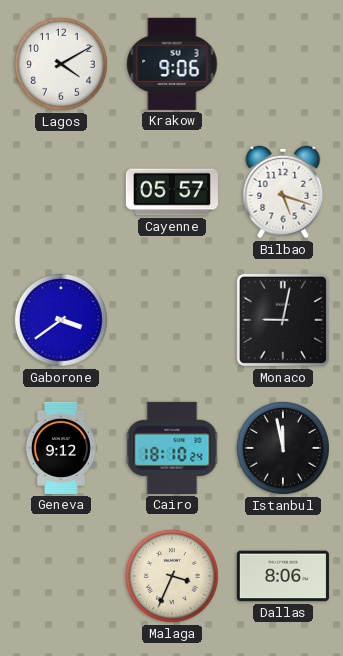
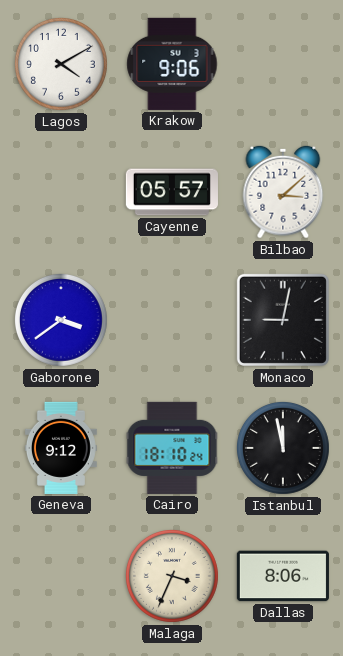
Bilbao: 5:18 -> 3:08 (283, 192)
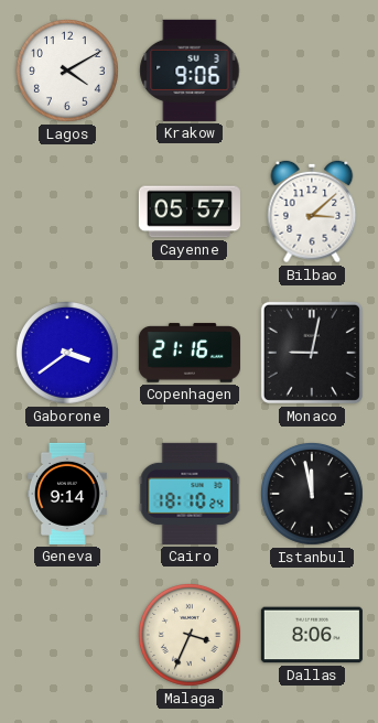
Copenhagen: none -> 21:16 (190, 353)
Geneva: 9:12 -> 9:14 (67, 494)
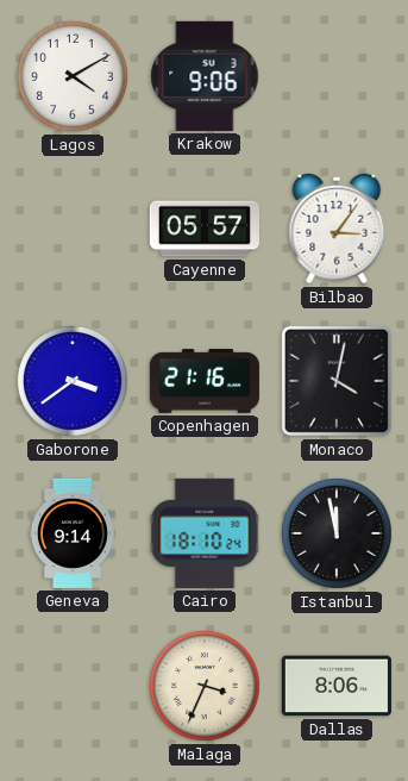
Bilbao: 3:08 -> 3:06 (337, 229)
Monaco: 9:02 -> 4:02 (337, 381)
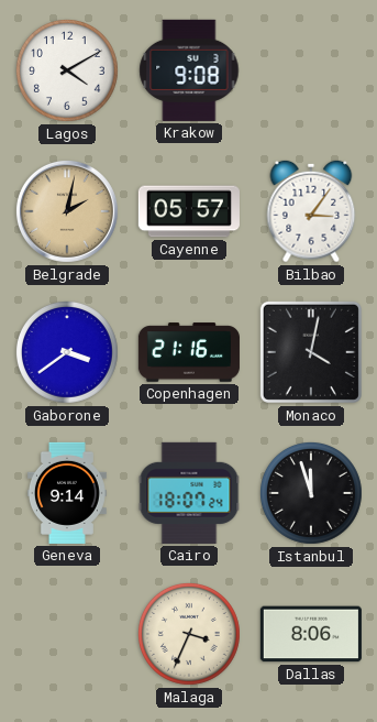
Krakow: 9:06 -> 9:08 (189, 70)
Belgrade: none -> 2:02 (67, 211)
Cairo: 18:10 -> 18:07 (189, 493)
Istanbul: 11:58 -> 11:57 (311, 493)
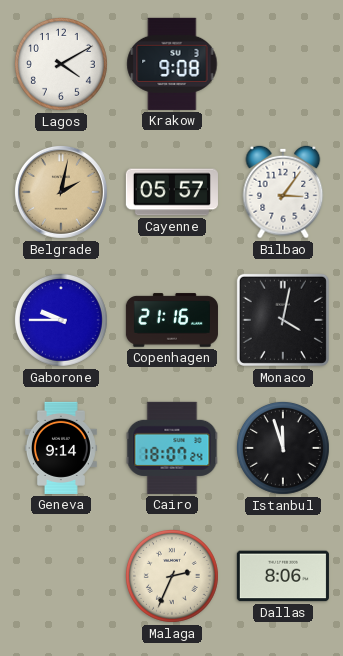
Gaborone: 3:39 -> 9:45 (61, 320)
Malaga: 3:34 -> 2:34 (172, 576)
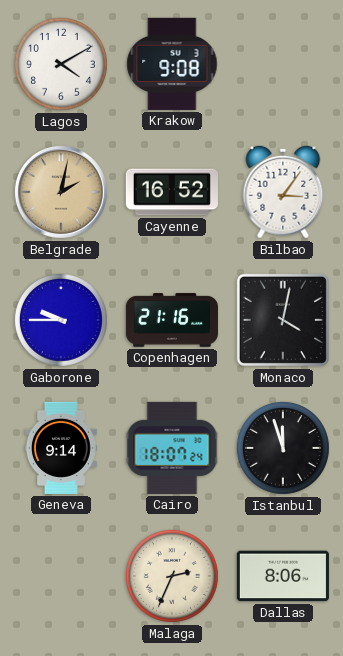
Cayenne: 05:57 -> 16:52 (172, 192)
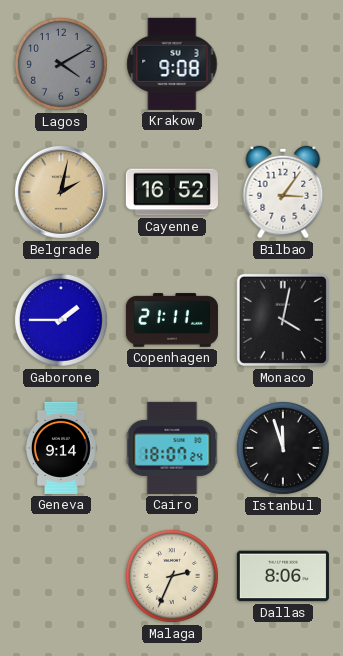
Lagos dial: white -> grey (61, 64)
Gaborone: 9:45 -> 1:45 (61, 320)
Copenhagen: 21:16 -> 21:11 (172, 320)
